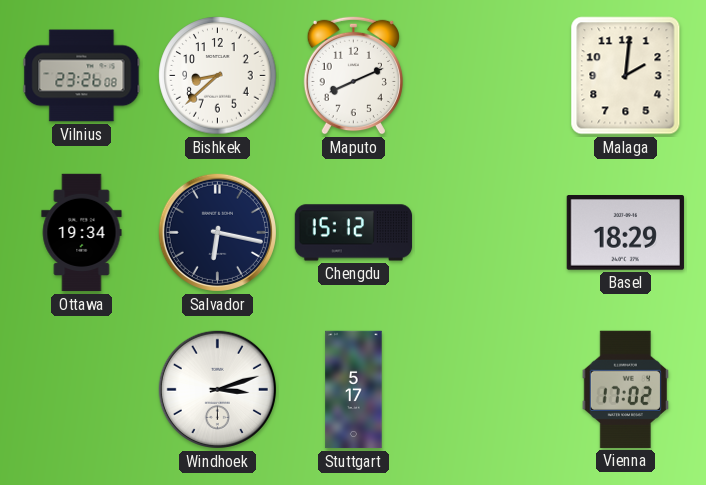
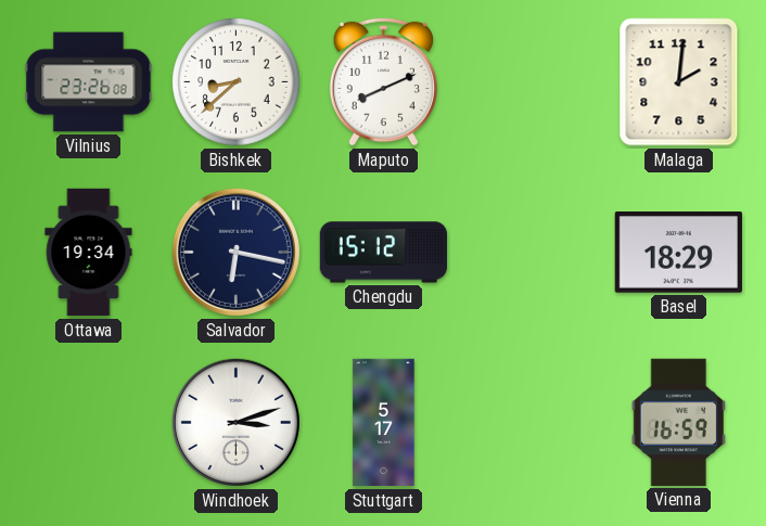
Vienna: 17:02 -> 16:59 (678, 422)
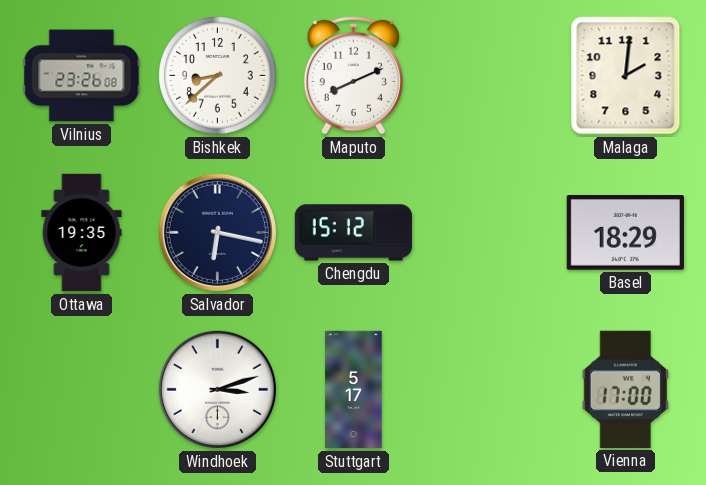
Ottawa: 19:34 -> 19:35 (82, 233)
Vienna: 16:59 -> 17:00 (625, 389)
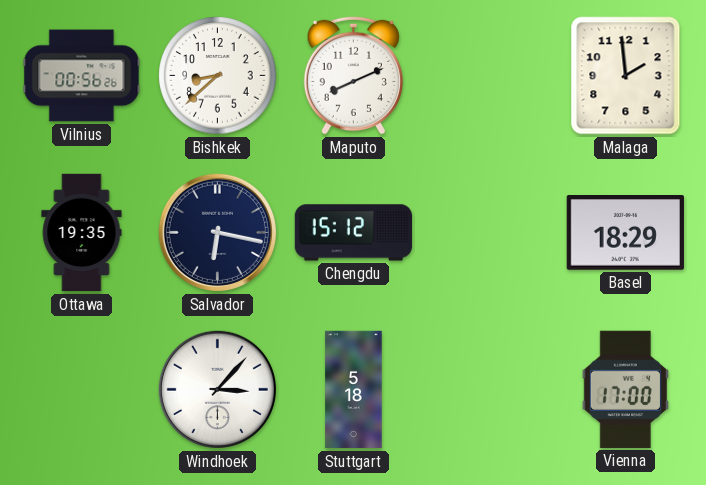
Vilnius: 23:26 -> 00:56 (82, 76)
Malaga: 2:01 -> 1:59 (626, 76)
Windhoek: 3:12 -> 3:07 (217, 389)
Stuttgart: 5:17 -> 5:18 (354, 390)
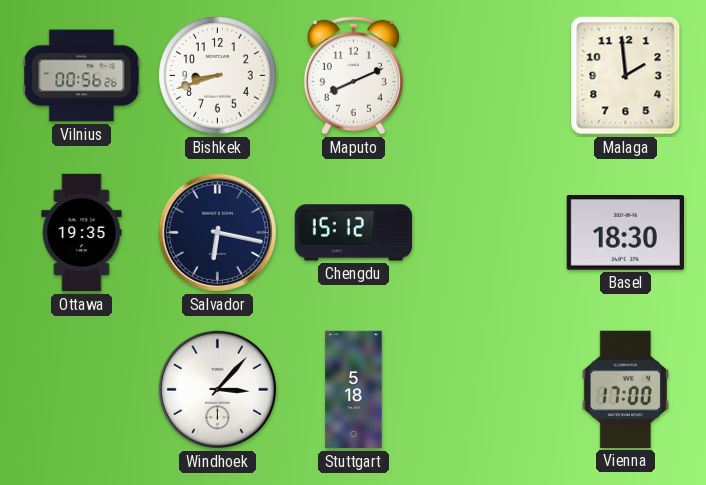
Bishkek: 8:38 -> 8:42 (218, 76)
Basel: 18:29 -> 18:30 (625, 233)
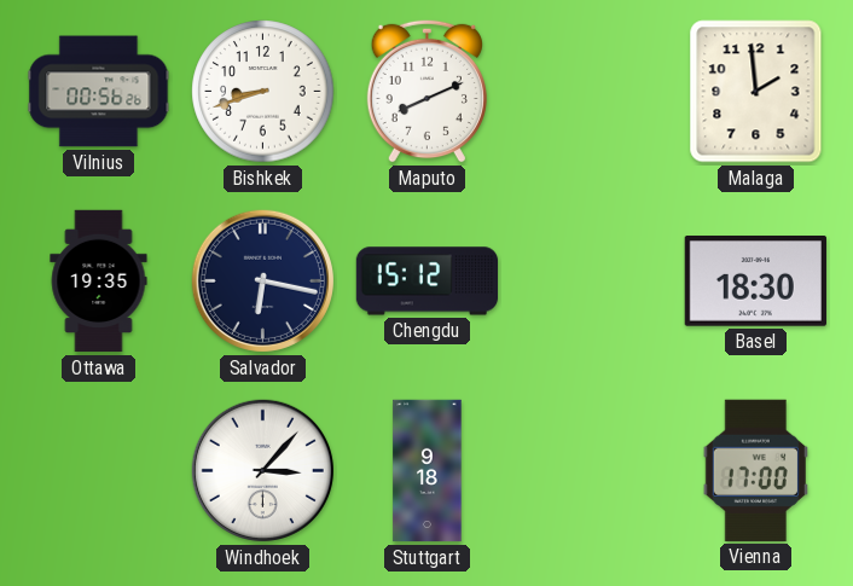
Stuttgart: 5:18 -> 9:18 (428, 471)
